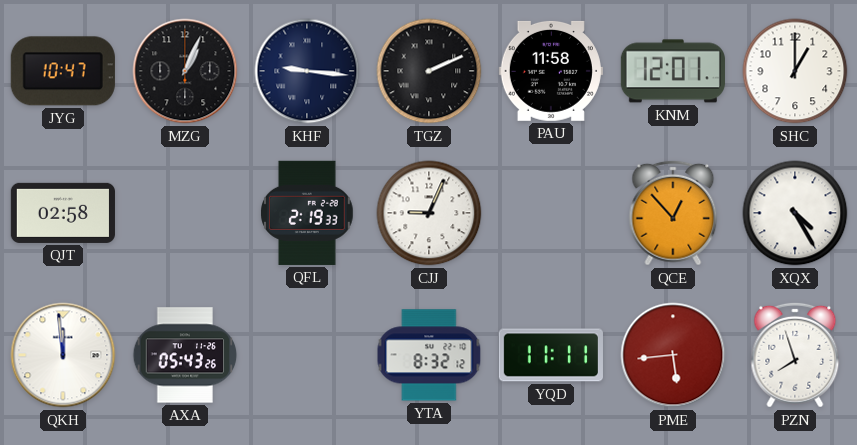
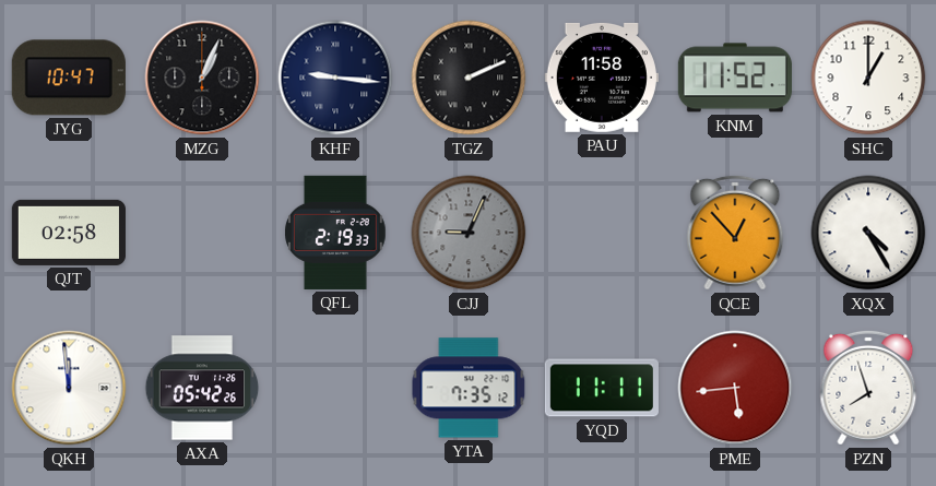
KNM: 12:01 -> 11:52 (735, 78)
CJJ dial: white -> grey (469, 233)
AXA: 05:43 -> 05:42 (202, 388)
YTA: 8:32 -> 7:35 (469, 388)
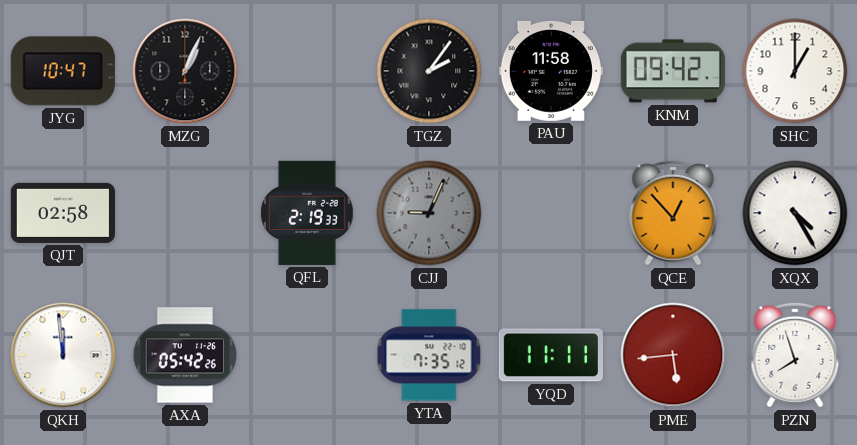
KHF: 9:16 -> none (335, 78)
TGZ: 2:11 -> 2:06 (429, 71)
KNM: 11:52 -> 09:42 (673, 71)
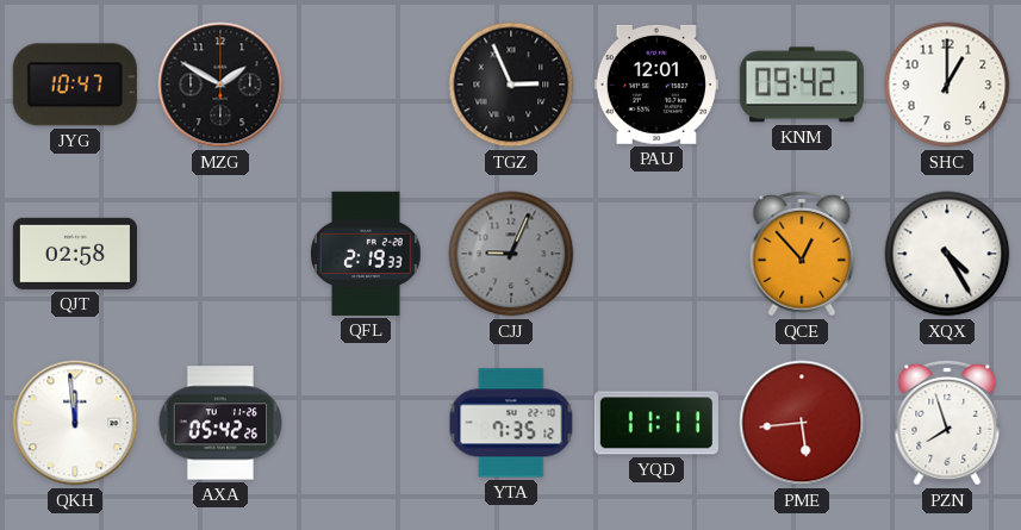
MZG: 1:04 -> 1:50 (220, 85)
TGZ: 2:06 -> 2:56 (511, 85)
PAU: 11:58 -> 12:01 (656, 85)
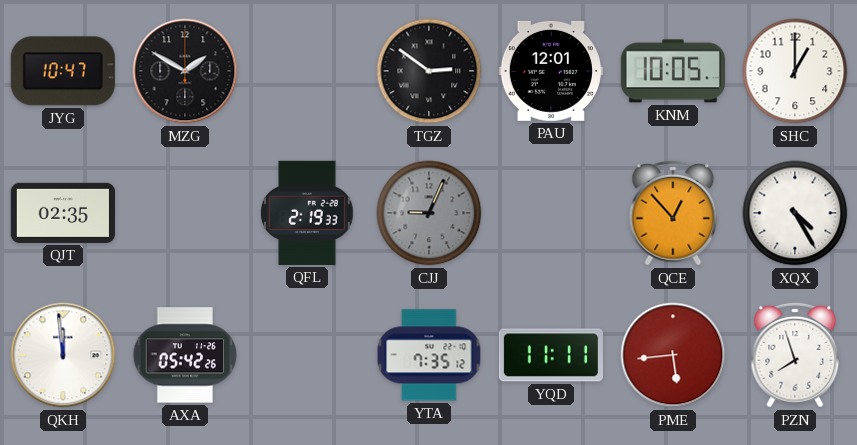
TGZ: 2:56 -> 2:51 (429, 71)
KNM: 09:42 -> 10:05 (673, 71)
QJT: 02:58 -> 02:35 (63, 213)
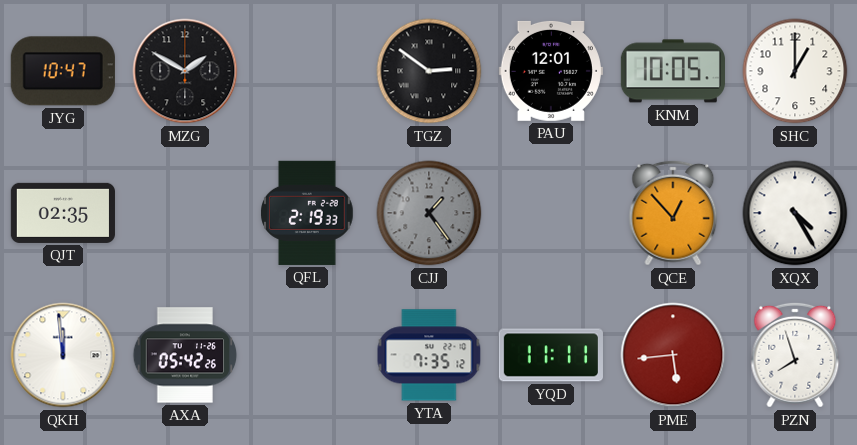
CJJ: 9:04 -> 1:24 (429, 213)
